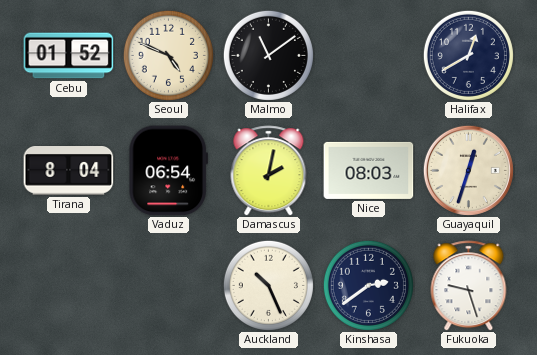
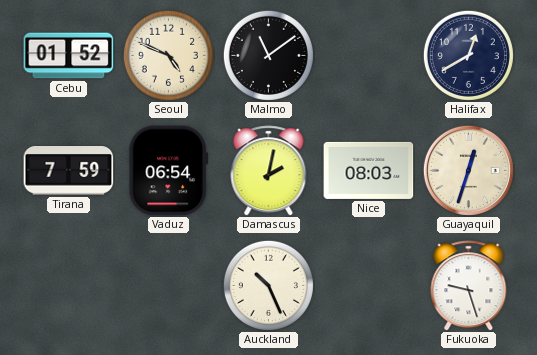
Tirana: 8:04 -> 7:59 (69, 171)
Kinshasa: 2:39 -> none (368, 285)
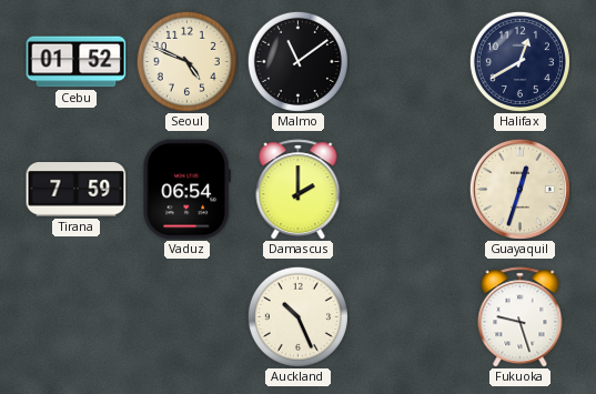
Damascus: 2:02 -> 2:00 (299, 190)
Nice: 08:03 -> none (369, 170)
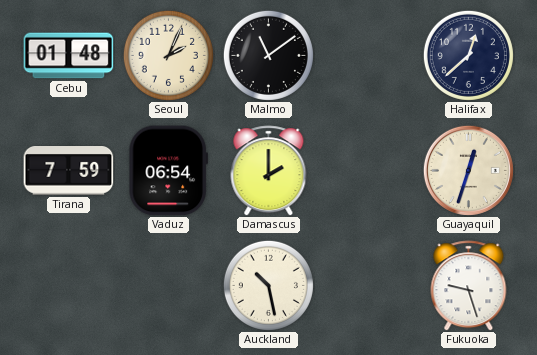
Cebu: 01:52 -> 01:48 (69, 56)
Seoul: 4:49 -> 2:04 (168, 55)
Halifax: 12:40 -> 12:38 (468, 55)
Auckland: 10:26 -> 10:28 (268, 285)
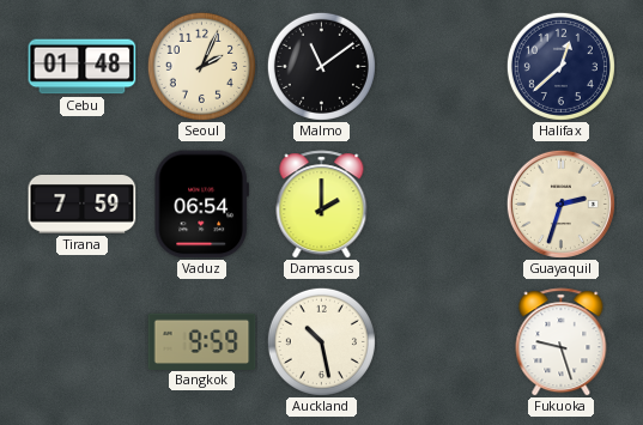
Guayaquil: 12:33 -> 2:33 (560, 204)
Bangkok: none -> 9:59 (202, 341)
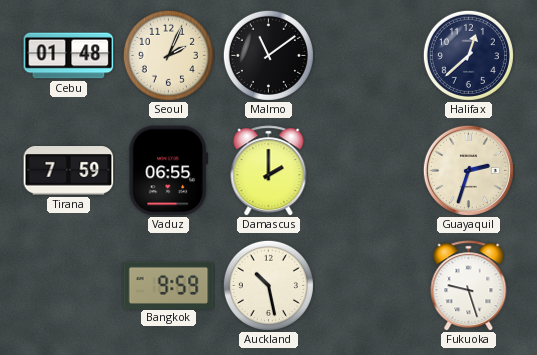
Vaduz: 06:54 -> 06:55 (168, 171)
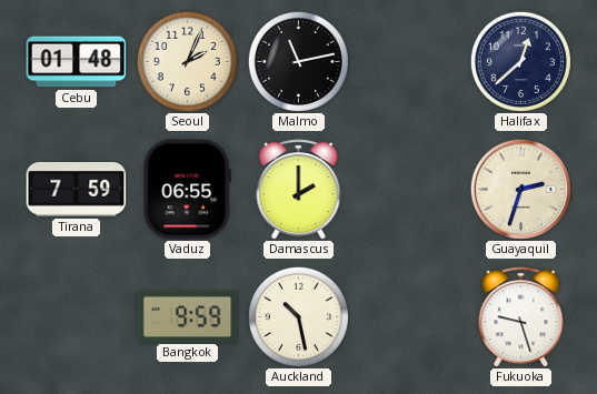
Malmo: 11:09 -> 11:13 (298, 61)
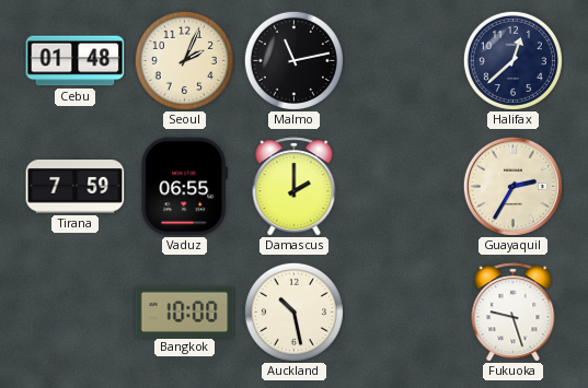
Guayaquil: 2:33 -> 2:35 (512, 186)
Bangkok: 9:59 -> 10:00 (185, 311)
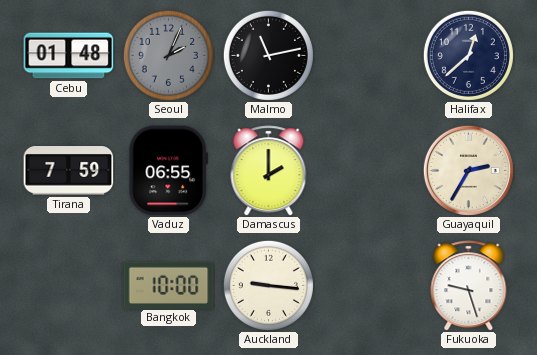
Seoul dial: cream -> grey (168, 55)
Auckland: 10:28 -> 9:16 (268, 285)
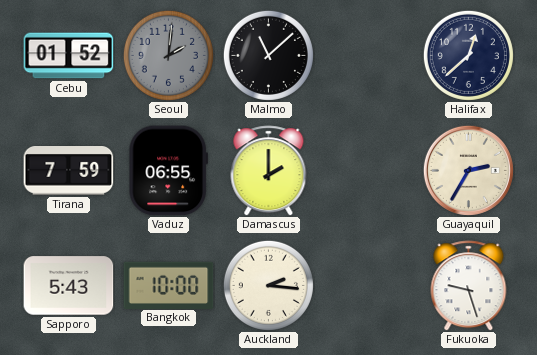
Cebu: 01:48 -> 01:52 (69, 56)
Seoul: 2:04 -> 2:01 (168, 55)
Malmo: 11:13 -> 11:08 (268, 55)
Sapporo: none -> 5:43 (69, 286)
Auckland: 9:16 -> 2:16 (268, 285)
